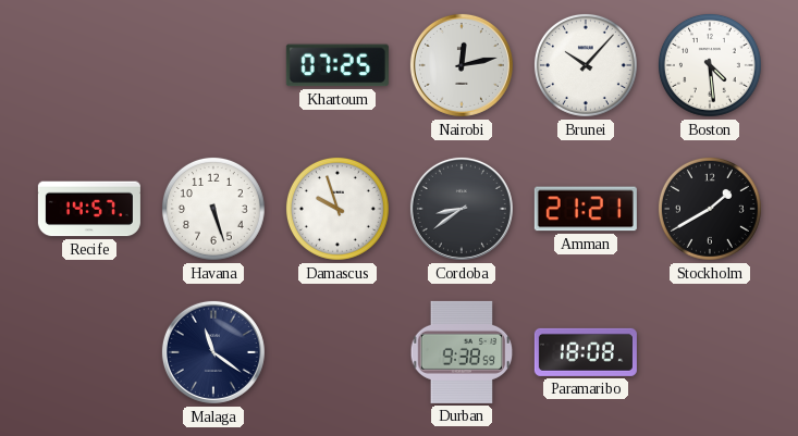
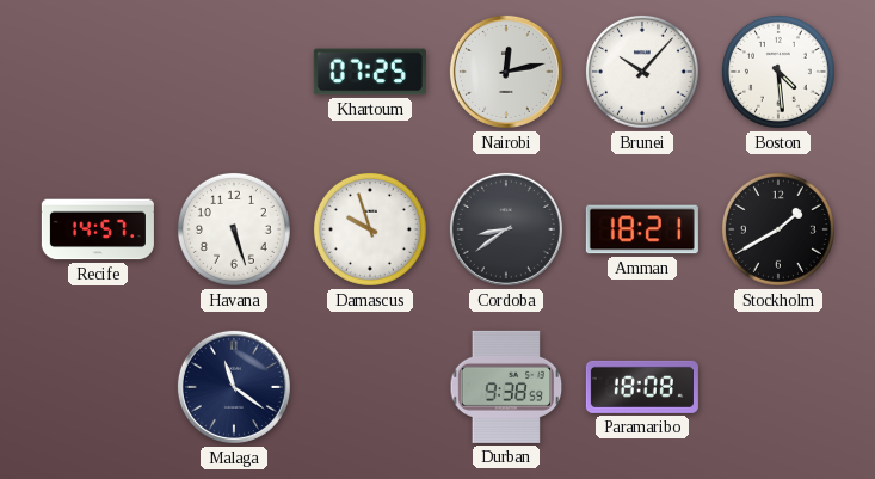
Amman: 21:21 -> 18:21 (642, 229)
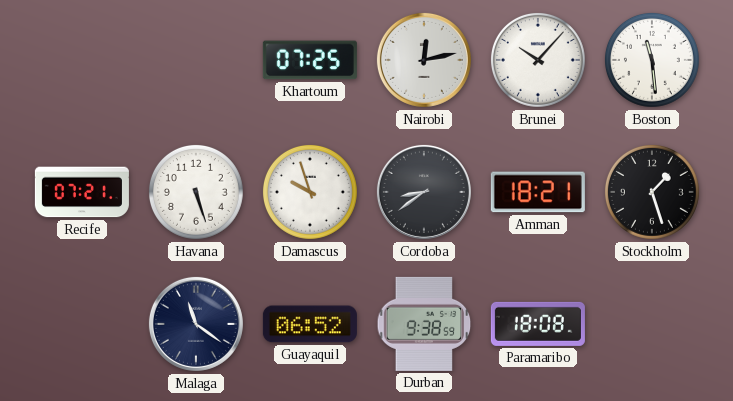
Boston: 4:29 -> 11:29 (652, 60)
Recife: 14:57 -> 07:21 (82, 192)
Stockholm: 1:40 -> 1:27 (652, 192)
Guayaquil: none -> 06:52 (310, 324)
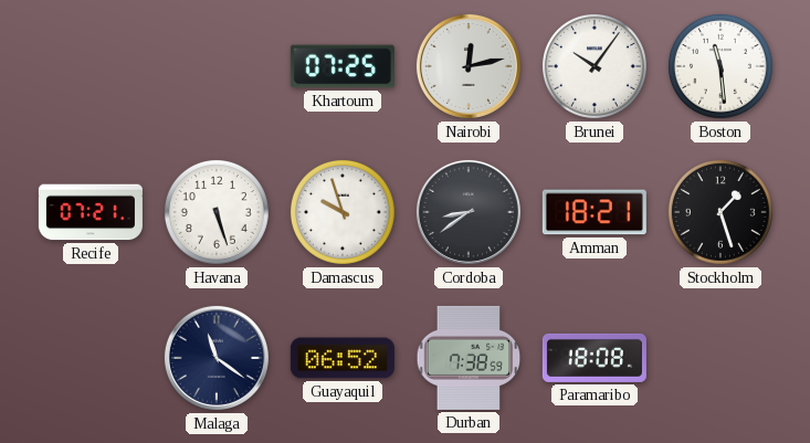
Brunei: 10:07 -> 10:06 (595, 66)
Durban: 9:38 -> 7:38 (469, 358)
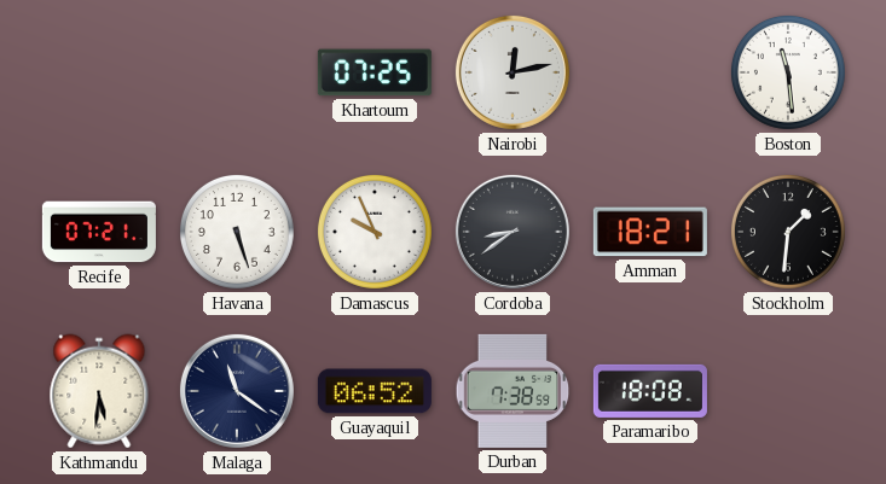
Brunei: 10:06 -> none (595, 66)
Damascus: 9:57 -> 9:56 (375, 232)
Stockholm: 1:27 -> 1:31 (788, 232)
Kathmandu: none -> 5:31 (99, 391)
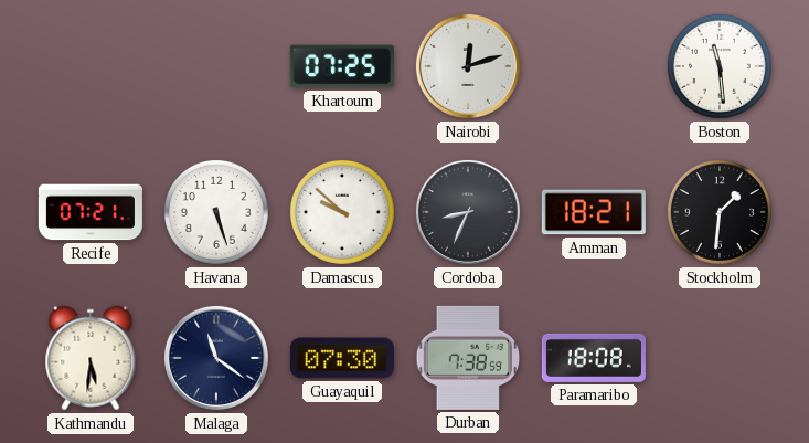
Nairobi: 12:13 -> 12:12 (468, 66)
Damascus: 9:56 -> 9:52 (342, 212)
Cordoba: 8:39 -> 8:34 (468, 212)
Guayaquil: 06:52 -> 07:30 (342, 358)
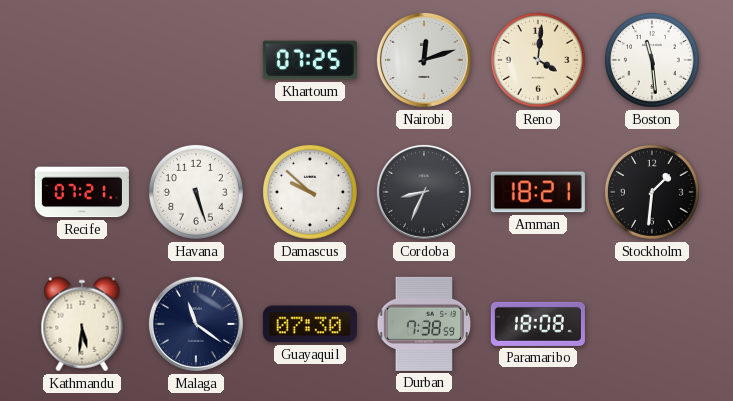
Reno: none -> 4:01 (538, 60)
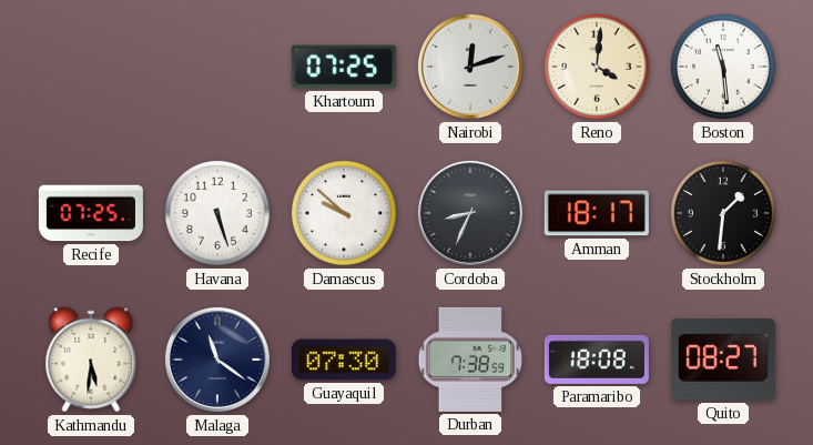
Recife: 07:21 -> 07:25 (91, 213)
Amman: 18:21 -> 18:17 (597, 213)
Quito: none -> 08:27 (723, 361)
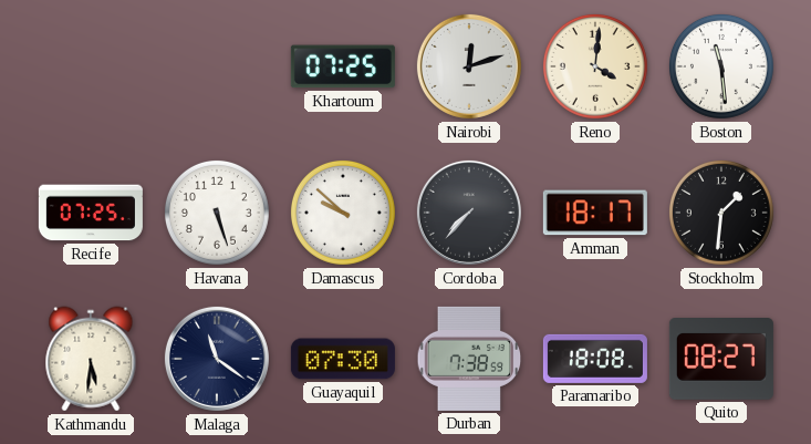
Cordoba: 8:34 -> 7:37 (469, 213)
